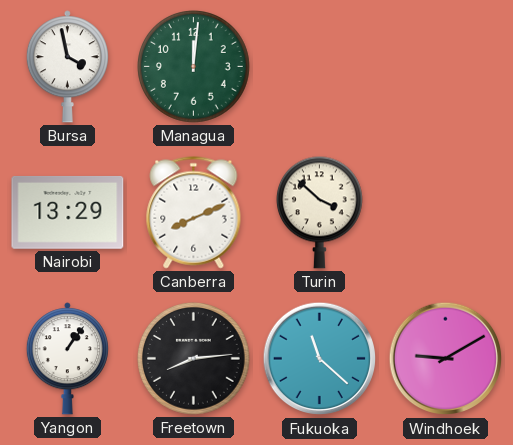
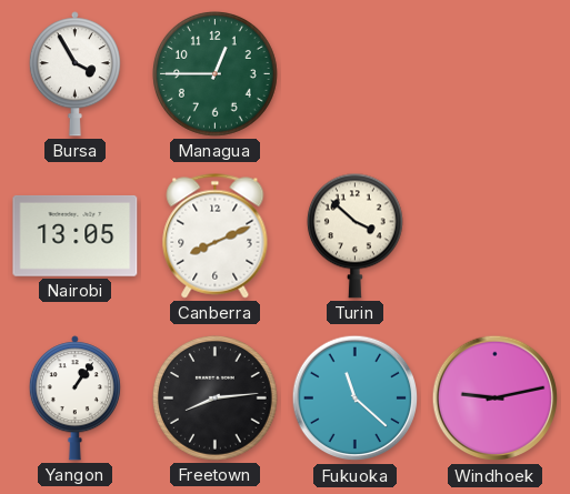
Bursa: 3:58 -> 3:55 (74, 74)
Managua: 12:01 -> 12:45 (216, 74)
Nairobi: 13:29 -> 13:05 (76, 235)
Windhoek: 9:10 -> 9:13 (496, 399)
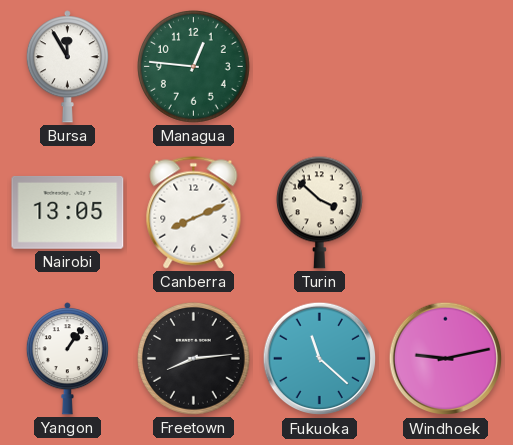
Bursa: 3:55 -> 11:55 (67, 67)
Managua: 12:45 -> 12:46 (194, 67)
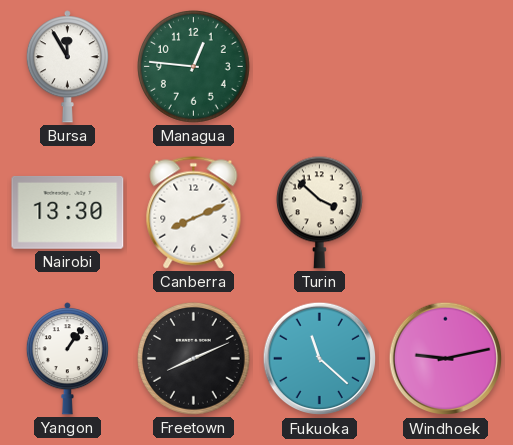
Nairobi: 13:05 -> 13:30 (68, 212)
Freetown: 8:14 -> 8:11 (194, 359)
